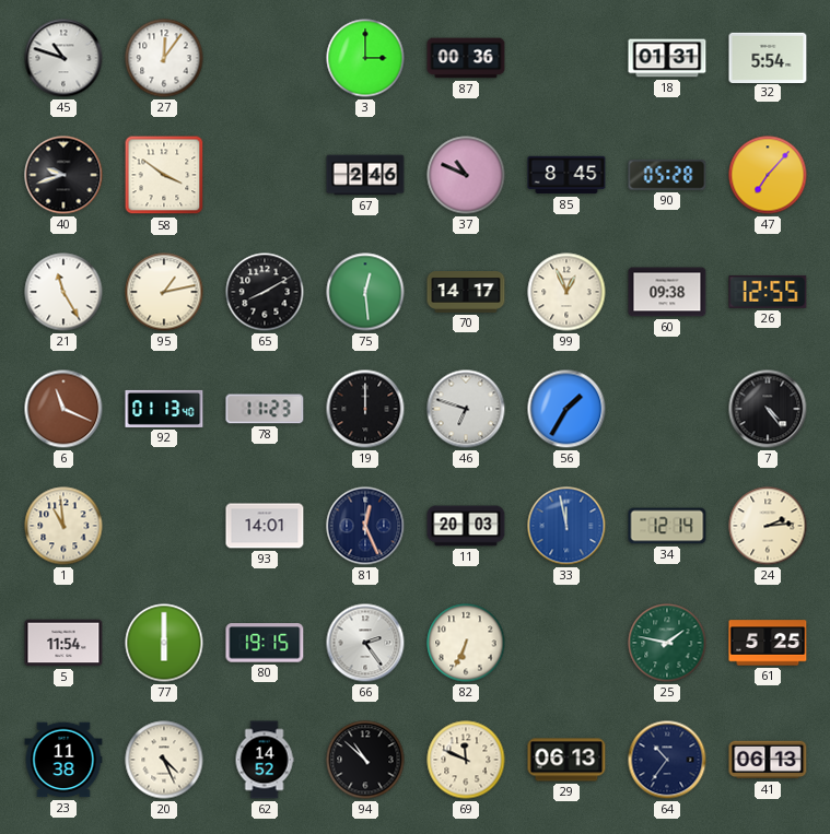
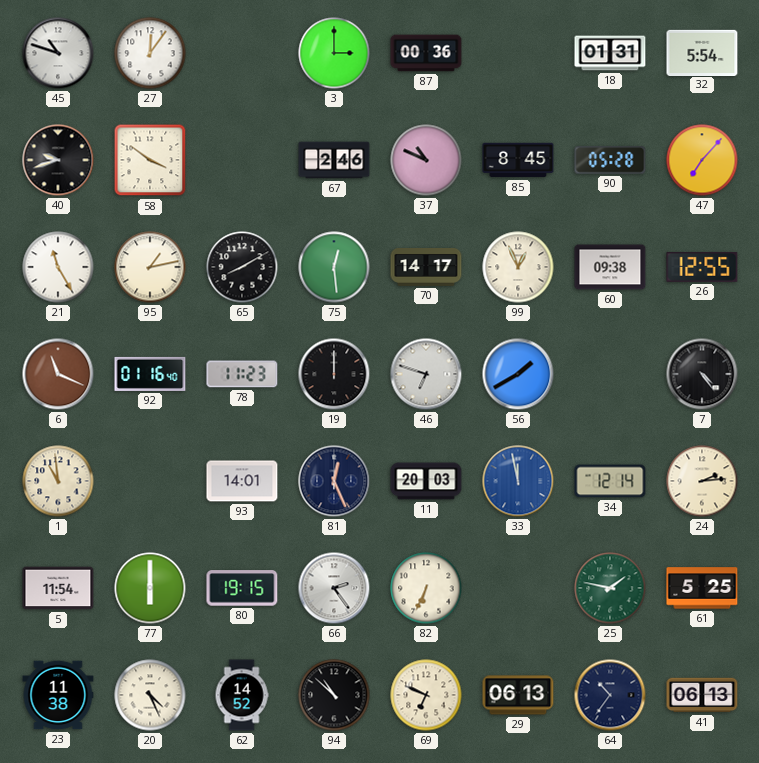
92: 01:13 -> 01:16 (150, 374)
56: 1:35 -> 1:40 (518, 374)
69: 11:49 -> 6:49 (426, 695)
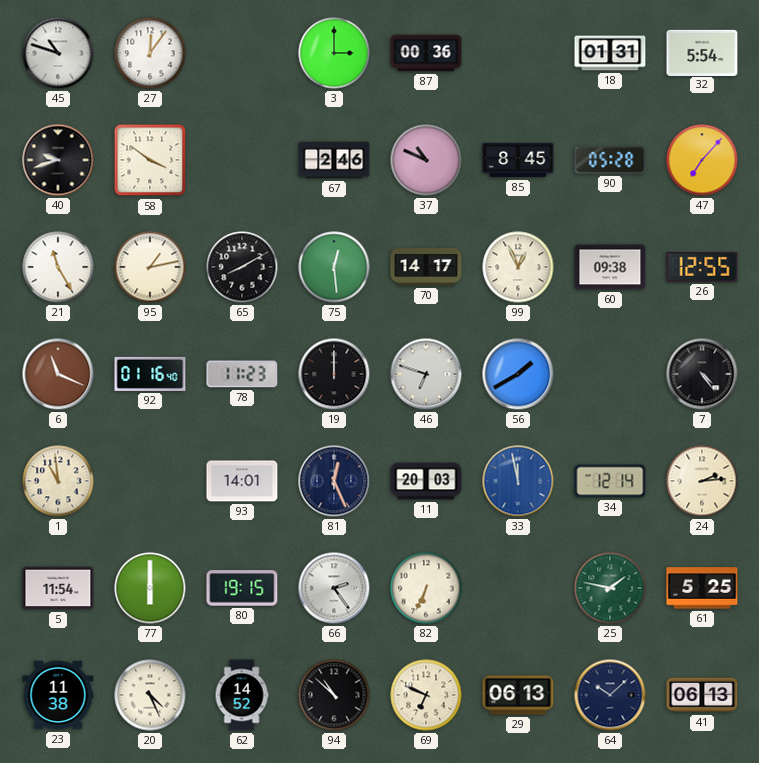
64: 10:36 -> 10:08 (610, 695)
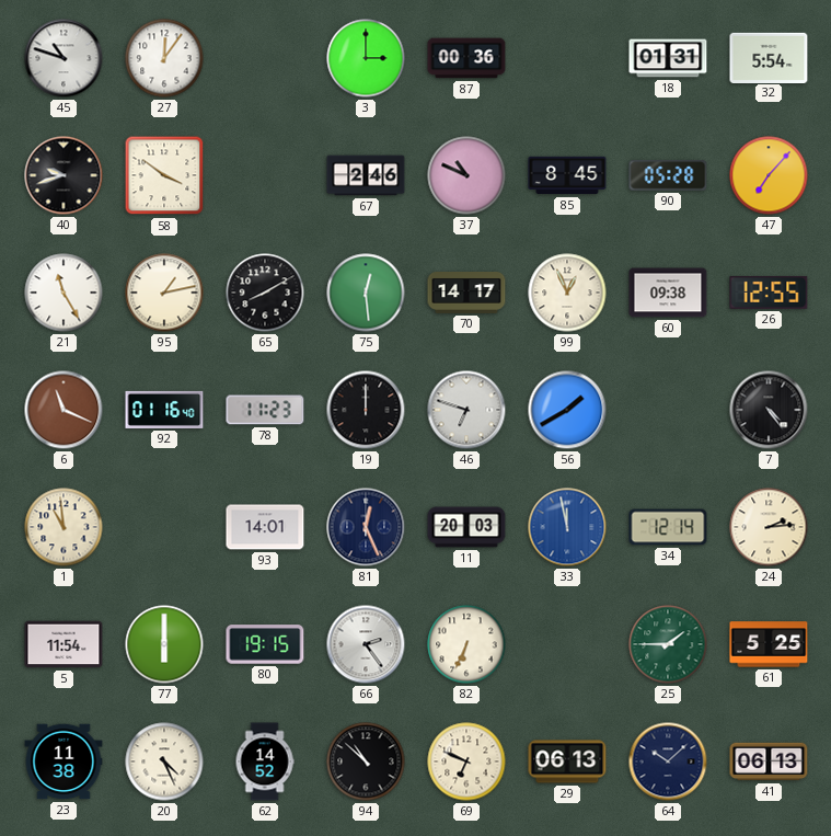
25: 1:47 -> 1:45 (668, 644)
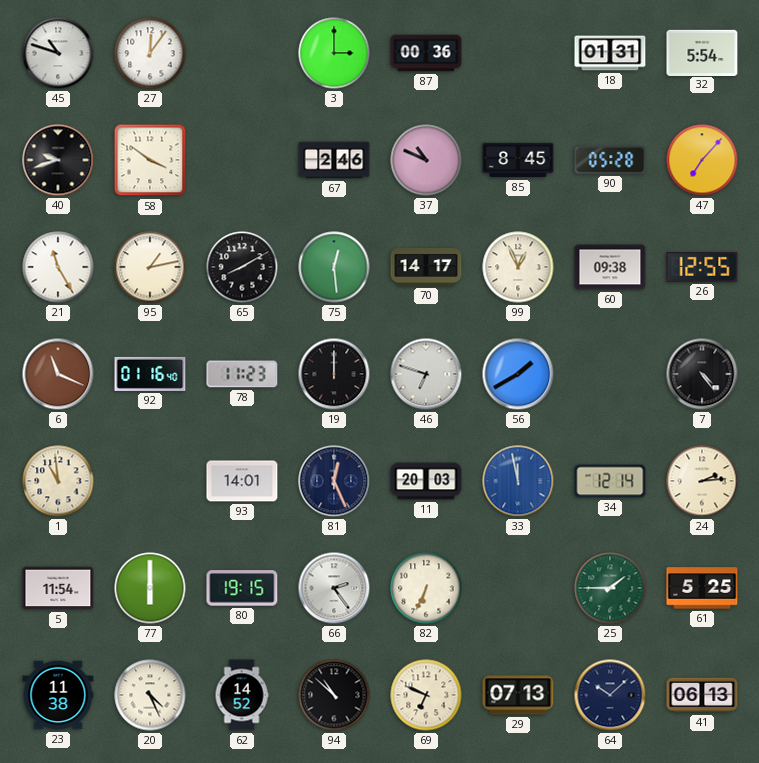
29: 06:13 -> 07:13 (518, 695)
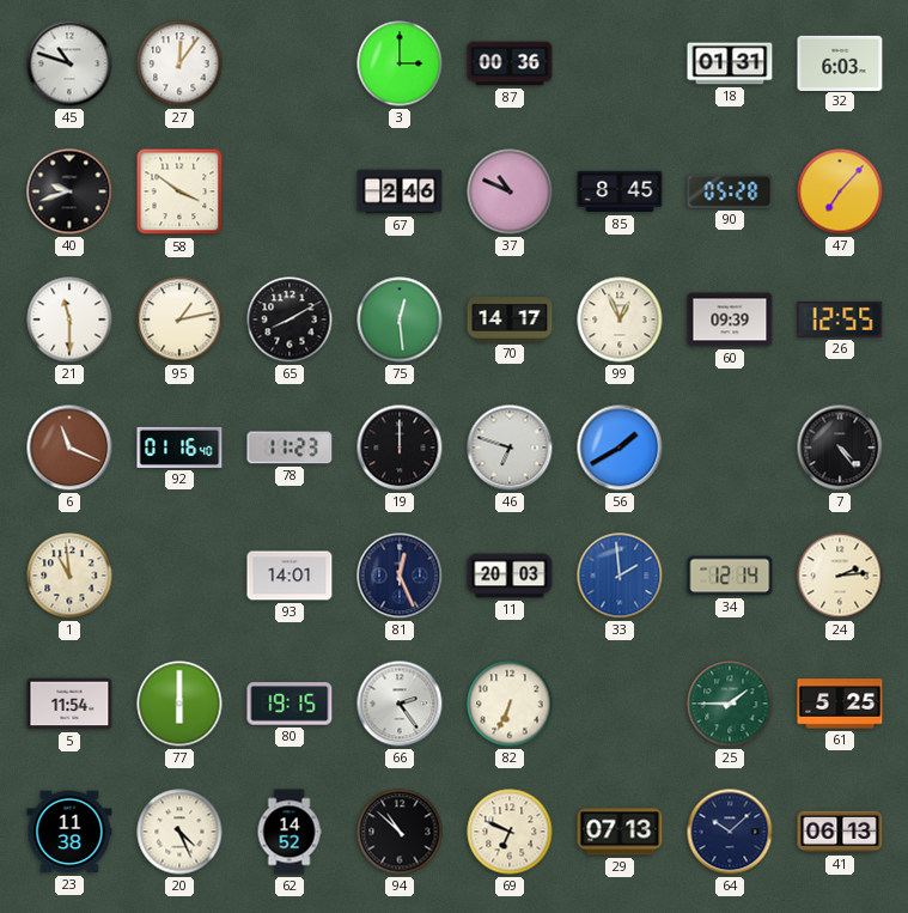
32: 5:54 -> 6:03 (840, 62)
21: 11:25 -> 11:30 (69, 319)
60: 09:38 -> 09:39 (730, 319)
33: 11:58 -> 1:59 (620, 576)
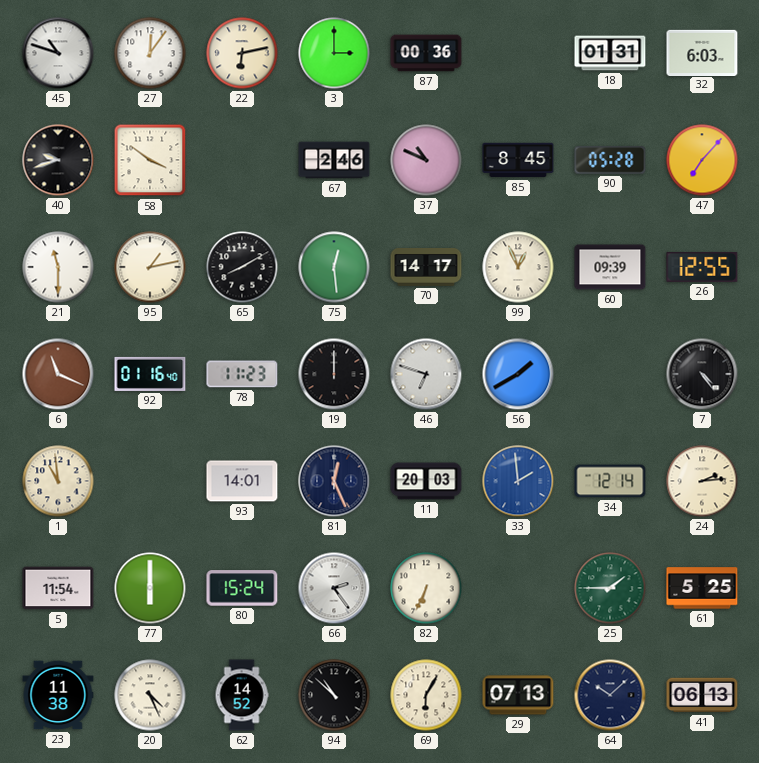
22: none -> 6:13 (242, 53)
80: 19:15 -> 15:24 (242, 588)
69: 6:49 -> 6:05 (426, 695)
